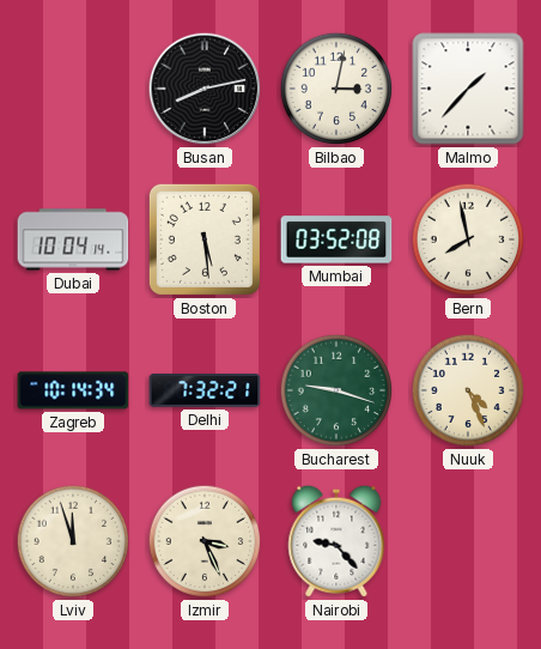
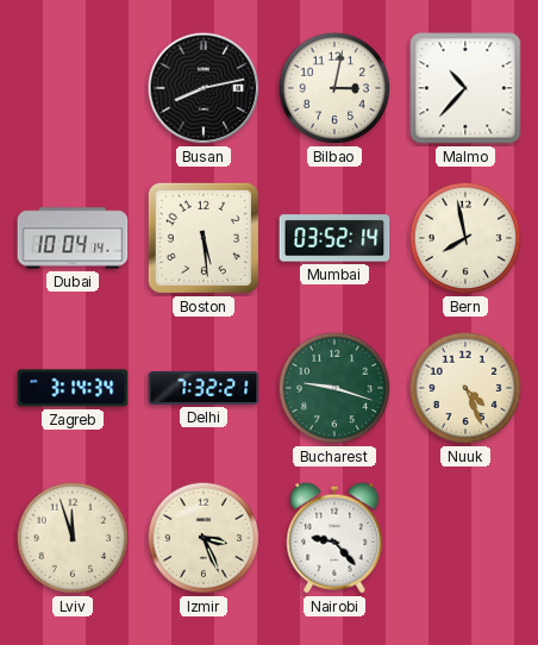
Malmo: 1:37 -> 10:37 (465, 88)
Mumbai: 03:52:08 -> 03:52:14 (334, 238)
Zagreb: 10:14 -> 3:14 (73, 388)
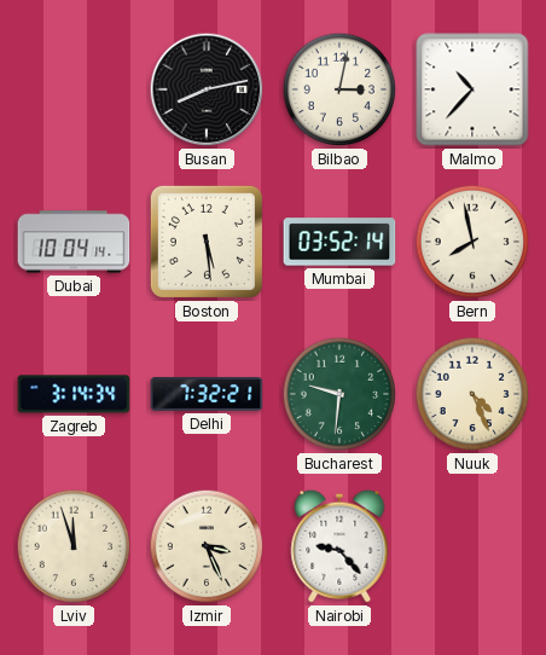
Bucharest: 9:18 -> 9:31 (339, 394)
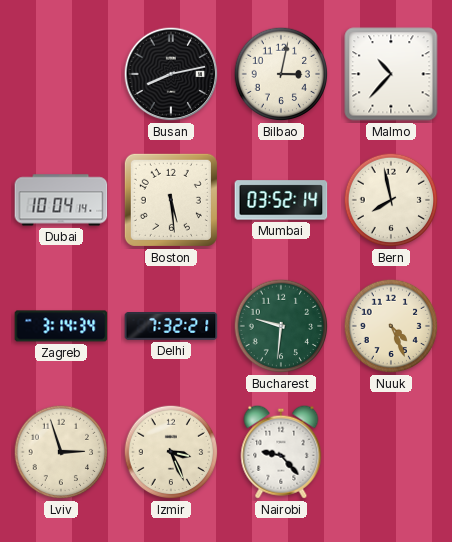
Lviv: 11:57 -> 2:57 (61, 452)
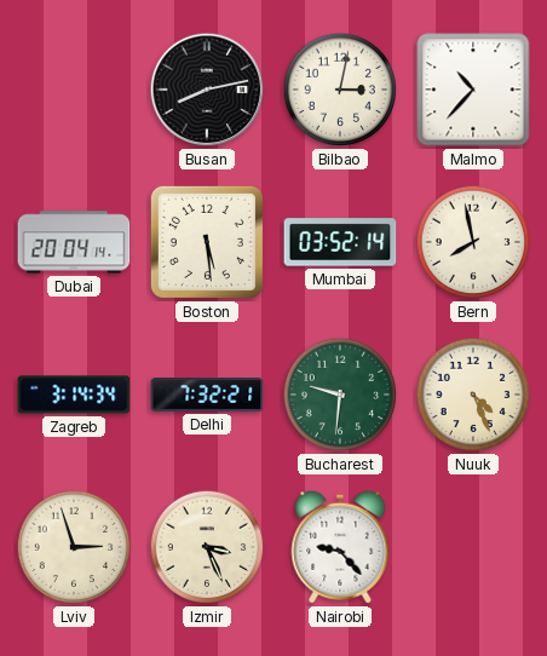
Dubai: 10:04 -> 20:04 (74, 242)
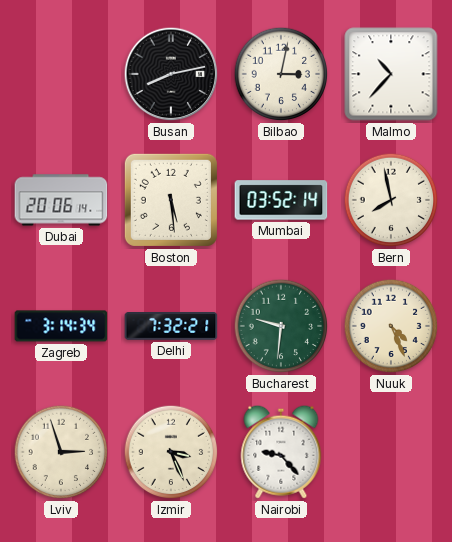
Dubai: 20:04 -> 20:06 (61, 200)
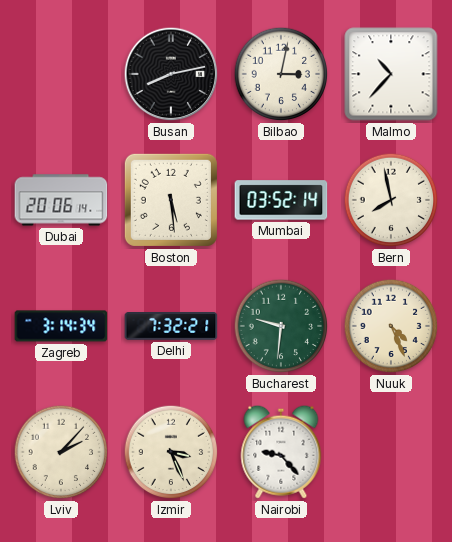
Lviv: 2:57 -> 2:07 (61, 452)
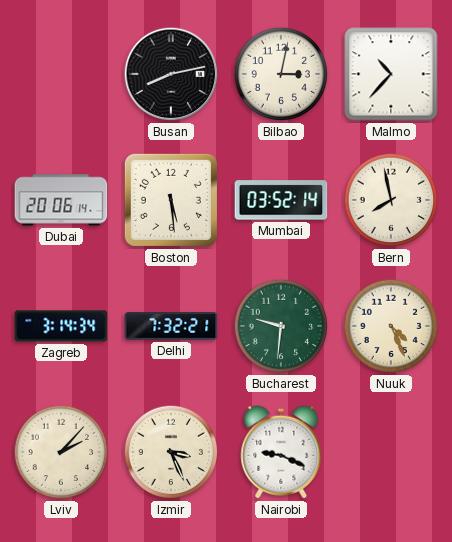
Nairobi: 9:23 -> 9:19 (281, 452)
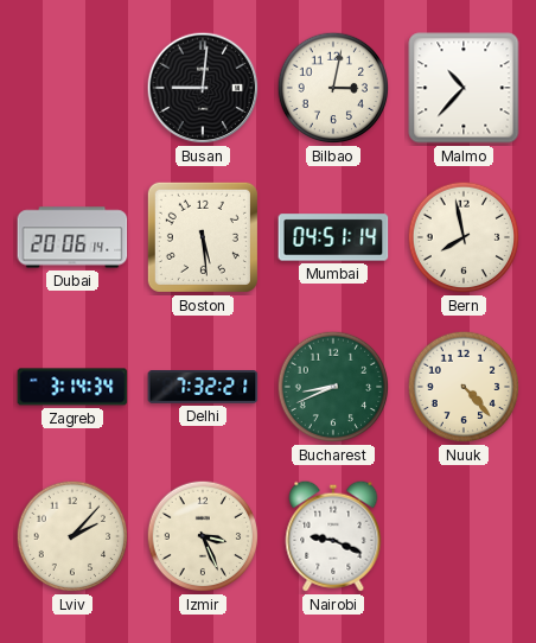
Busan: 8:13 -> 9:01 (203, 88)
Mumbai: 03:52 -> 04:51 (333, 237)
Bucharest: 9:31 -> 8:41 (333, 387)
Nuuk: 4:26 -> 4:23 (464, 387)
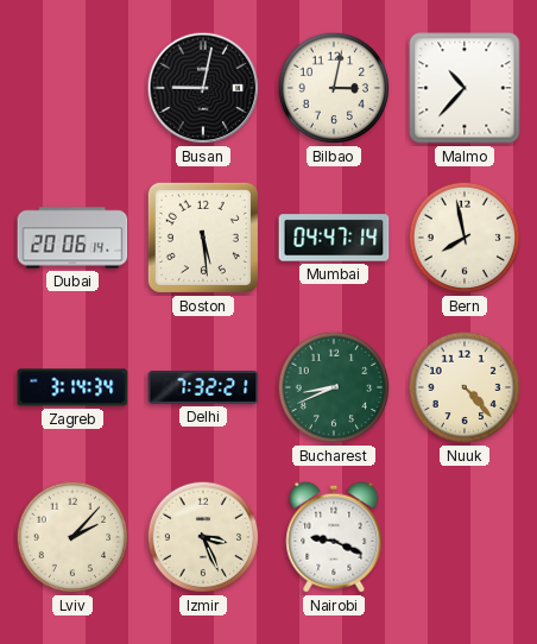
Busan: 9:01 -> 9:02 (203, 88)
Mumbai: 04:51 -> 04:47 (334, 238)
